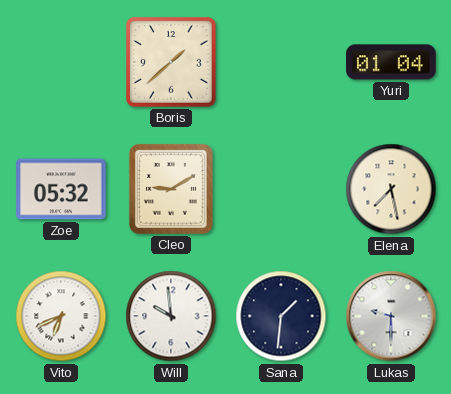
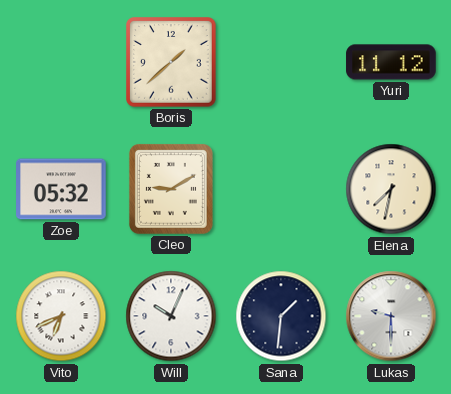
Yuri: 01:04 -> 11:12 (391, 62)
Elena: 7:28 -> 7:32 (391, 189)
Will: 9:59 -> 10:04 (171, 316)
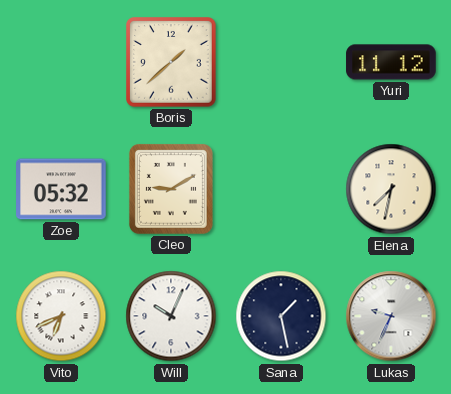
Sana: 1:31 -> 1:28 (281, 316)
Lukas: 9:30 -> 9:34 (391, 316)
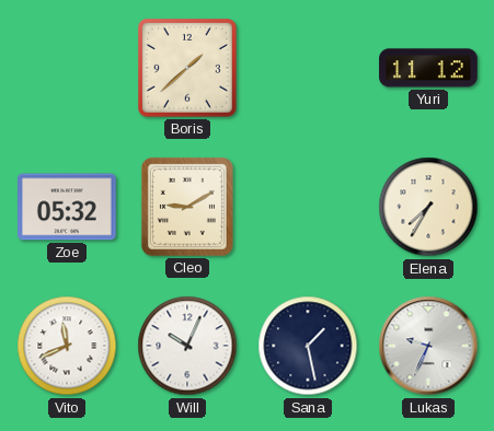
Elena: 7:32 -> 7:35 (428, 207)
Vito: 6:41 -> 11:41 (67, 346)
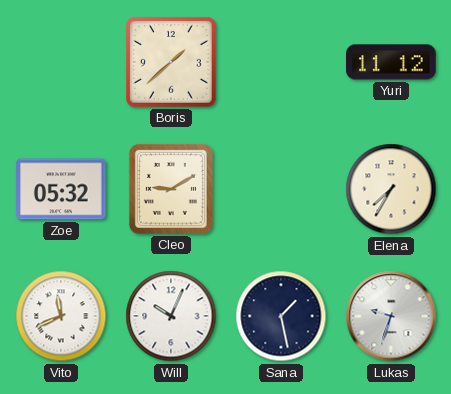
Lukas: 9:34 -> 9:33 (391, 316)
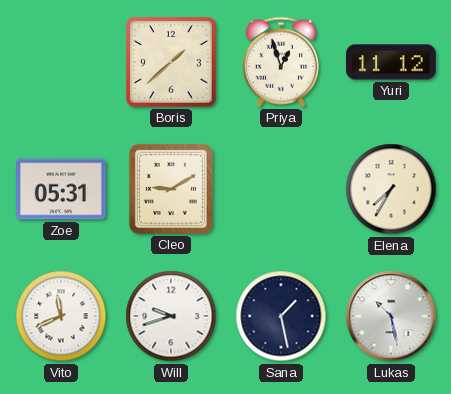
Priya: none -> 12:57 (281, 62)
Zoe: 05:32 -> 05:31 (61, 189)
Will: 10:04 -> 9:42 (171, 316)
Lukas: 9:33 -> 10:28 (391, 316)
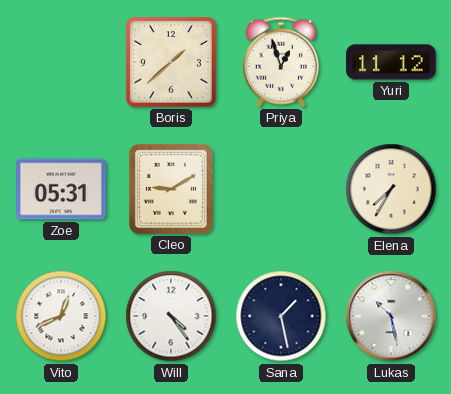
Vito: 11:41 -> 12:41 (61, 316)
Will: 9:42 -> 4:24 (171, 316)
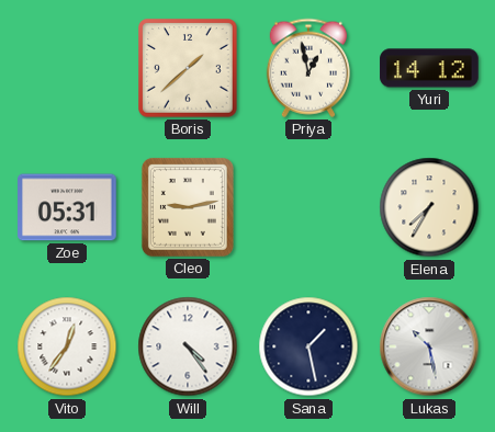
Priya: 12:57 -> 12:58 (308, 68)
Yuri: 11:12 -> 14:12 (429, 68)
Cleo: 9:10 -> 9:13 (188, 207)
Vito: 12:41 -> 12:36 (67, 346)
